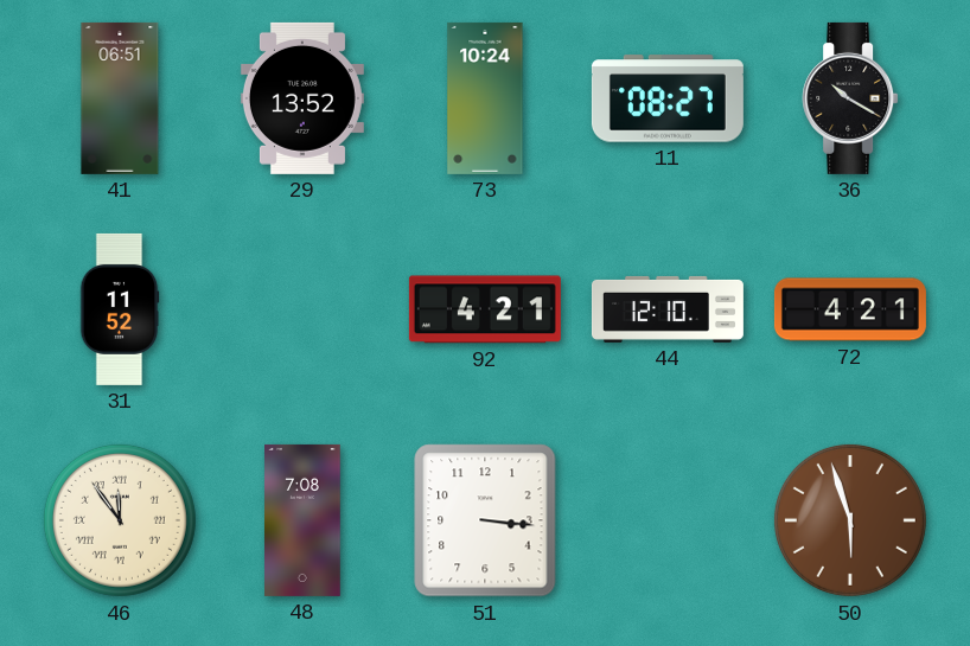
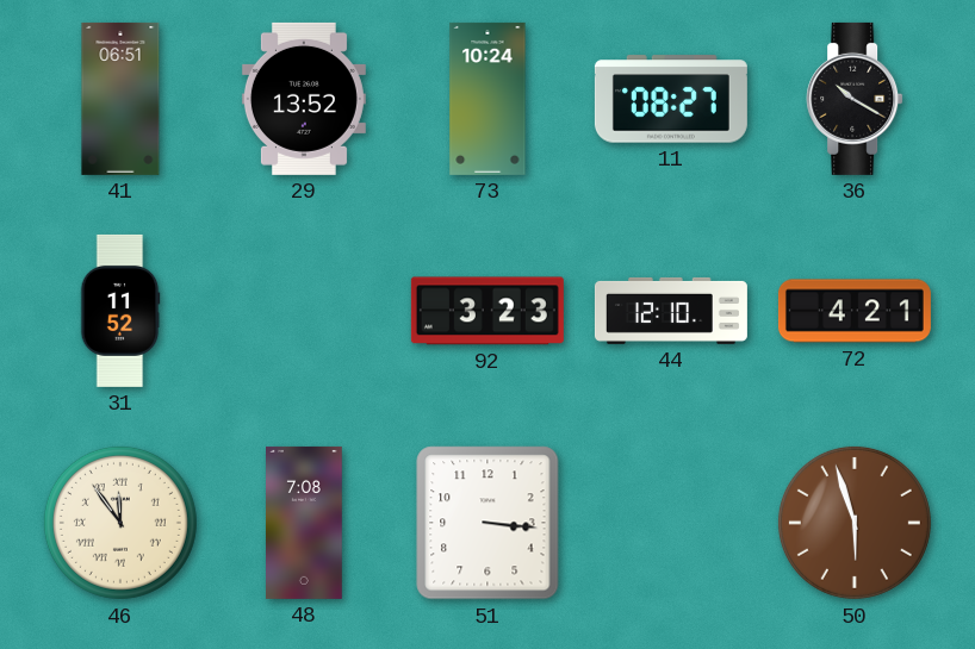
92: 4:21 -> 3:23 (487, 311)
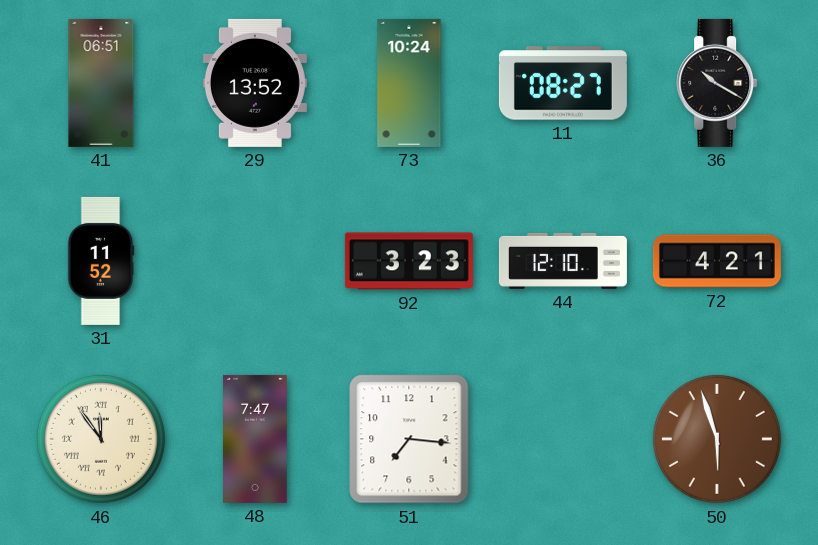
48: 7:08 -> 7:47 (255, 439)
51: 3:16 -> 7:16 (409, 439)
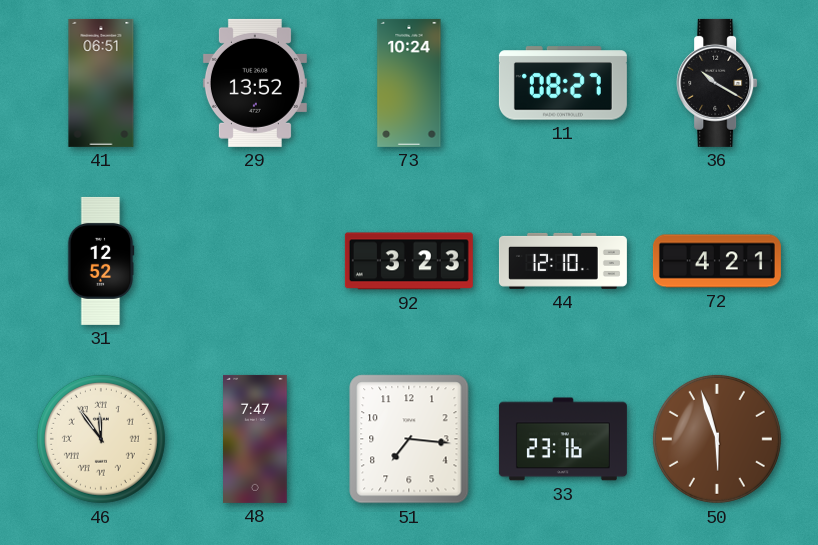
31: 11:52 -> 12:52 (101, 261)
33: none -> 23:16 (563, 439)
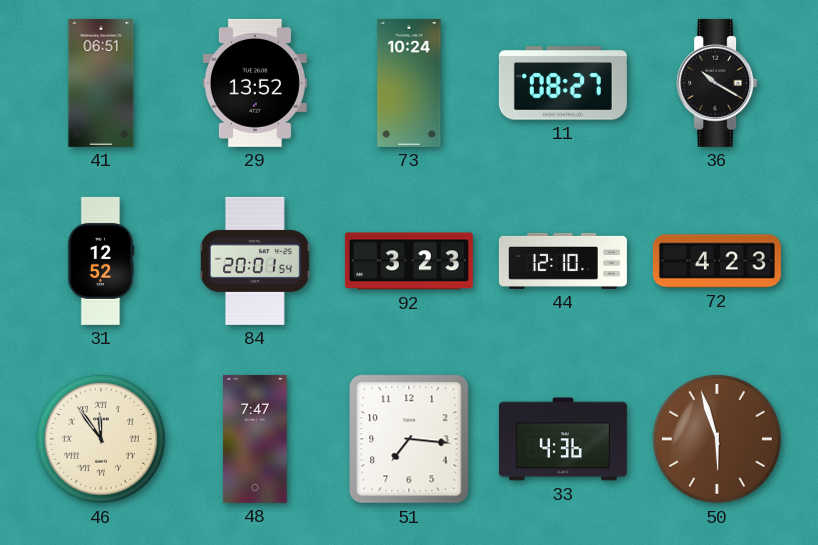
84: none -> 20:01 (256, 261)
72: 4:21 -> 4:23 (717, 261)
33: 23:16 -> 4:36 (563, 439)
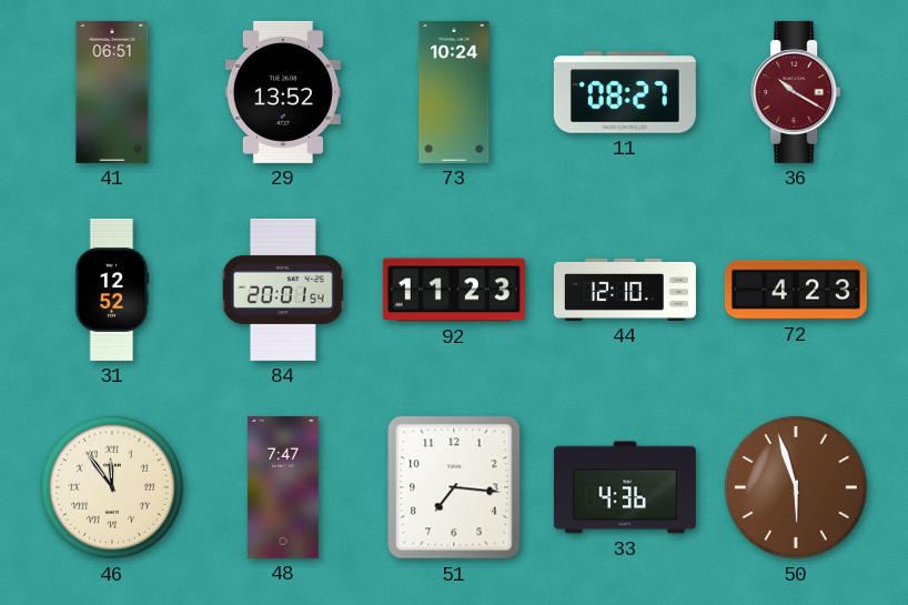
36 dial: black -> burgundy (796, 92)
92: 3:23 -> 11:23 (454, 290)
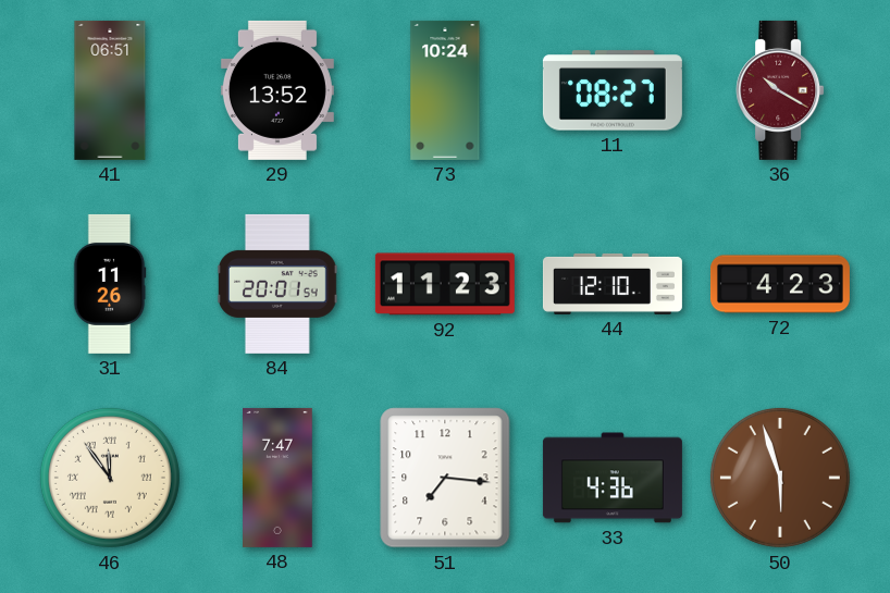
31: 12:52 -> 11:26 (110, 284)
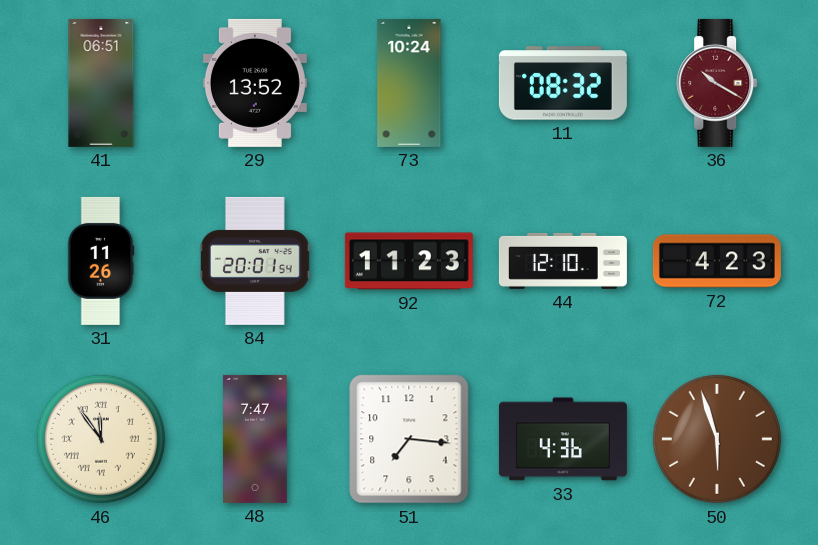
11: 08:27 -> 08:32 (563, 83)
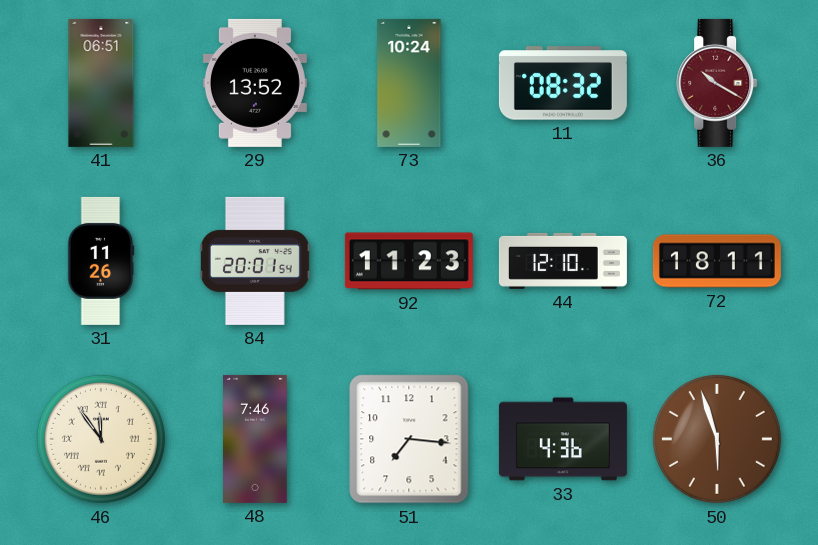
72: 4:23 -> 18:11 (717, 261)
48: 7:47 -> 7:46 (255, 439)
